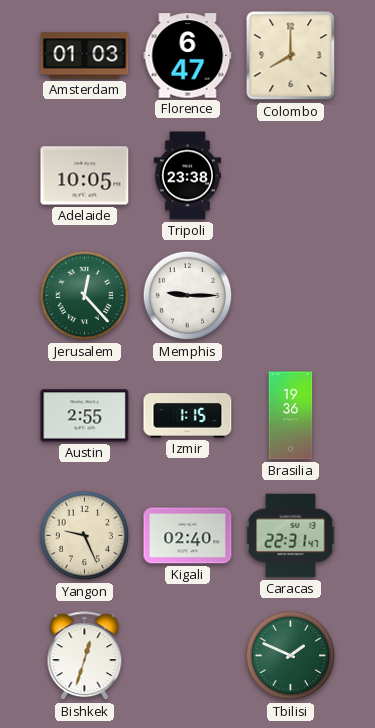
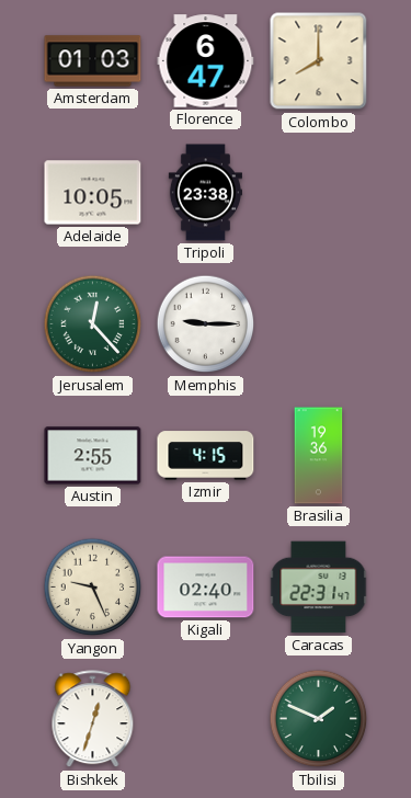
Izmir: 1:15 -> 4:15 (206, 456)
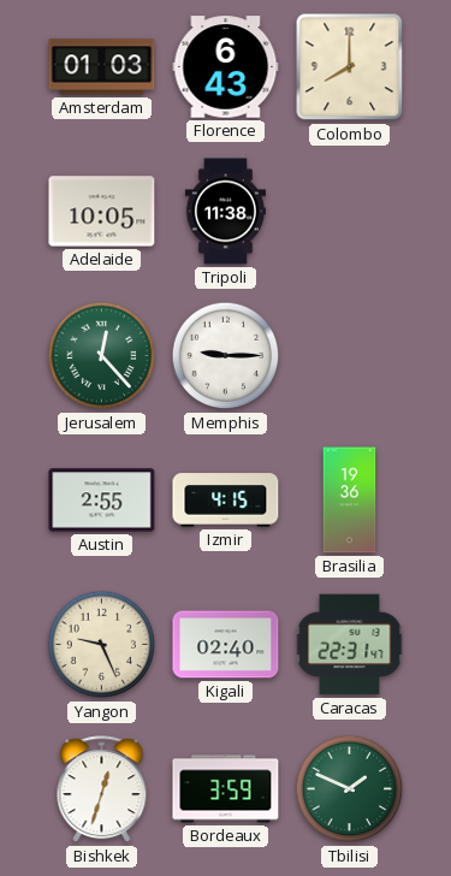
Florence: 6:47 -> 6:43 (226, 67)
Tripoli: 23:38 -> 11:38 (225, 212)
Bordeaux: none -> 3:59 (226, 789)
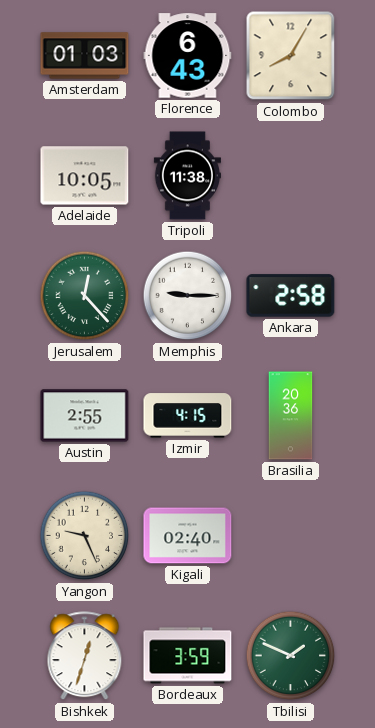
Colombo: 8:00 -> 8:05 (291, 56)
Ankara: none -> 2:58 (291, 296)
Brasilia: 19:36 -> 20:36 (291, 416)
Caracas: 22:31 -> none (350, 645)
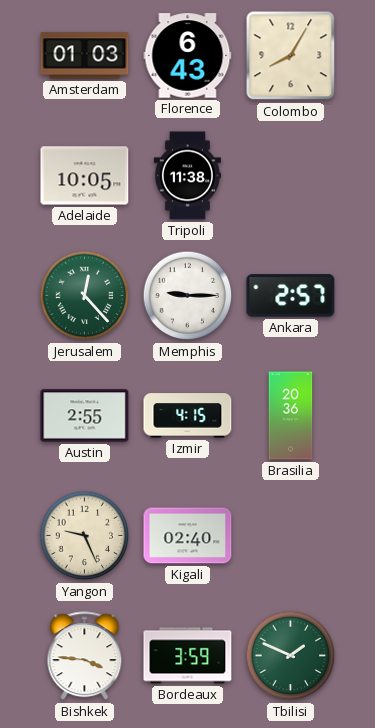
Ankara: 2:58 -> 2:57 (291, 296)
Bishkek: 12:33 -> 3:46 (85, 656)
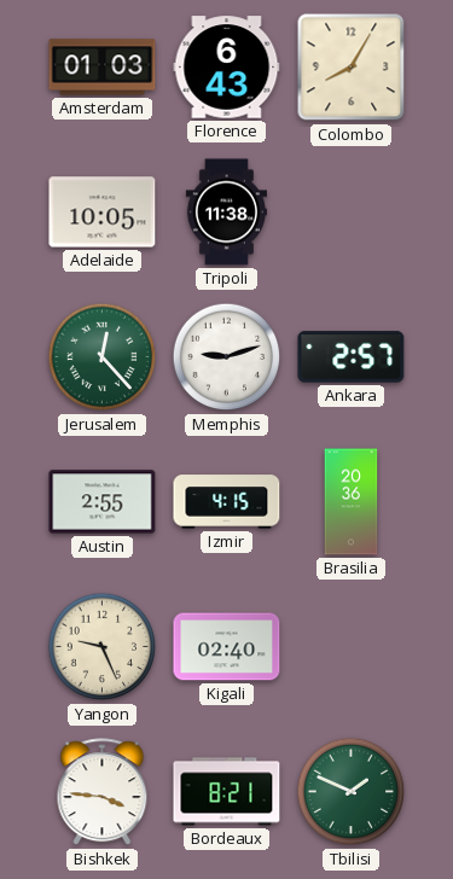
Memphis: 9:15 -> 9:12 (227, 357)
Bordeaux: 3:59 -> 8:21 (227, 792)
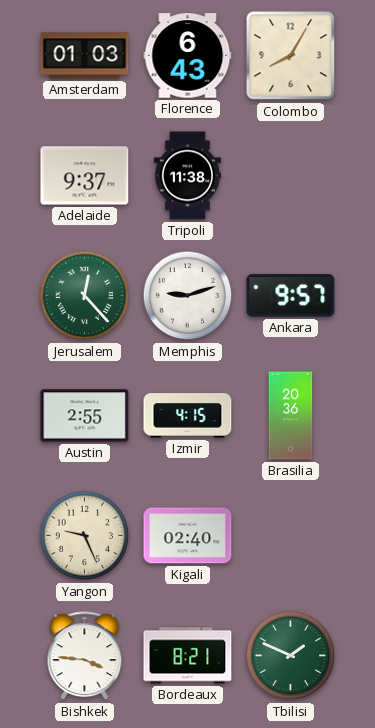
Adelaide: 10:05 -> 9:37 (85, 176)
Ankara: 2:57 -> 9:57 (291, 296)
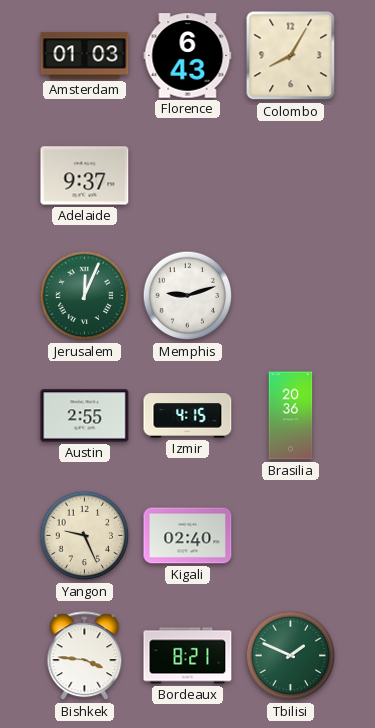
Tripoli: 11:38 -> none (187, 176)
Jerusalem: 12:23 -> 12:04 (85, 296)
Ankara: 9:57 -> none (291, 296)
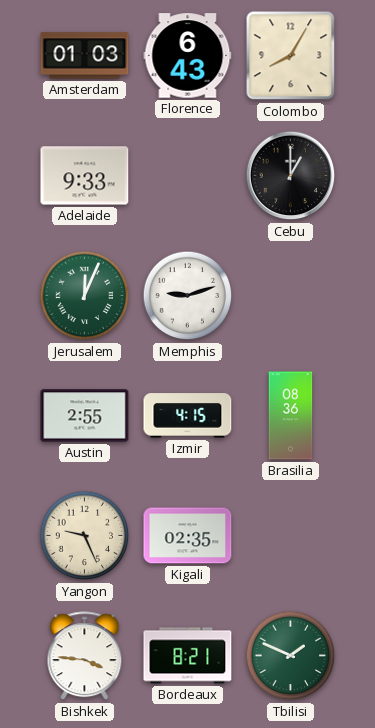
Adelaide: 9:37 -> 9:33 (85, 176)
Cebu: none -> 1:00 (291, 176)
Brasilia: 20:36 -> 08:36 (291, 416)
Kigali: 02:40 -> 02:35 (188, 536)
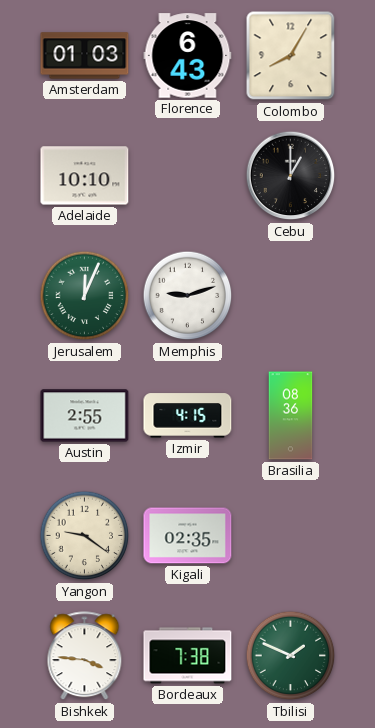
Adelaide: 9:33 -> 10:10 (85, 176)
Yangon: 9:26 -> 9:21 (85, 536)
Bordeaux: 8:21 -> 7:38 (188, 656)
